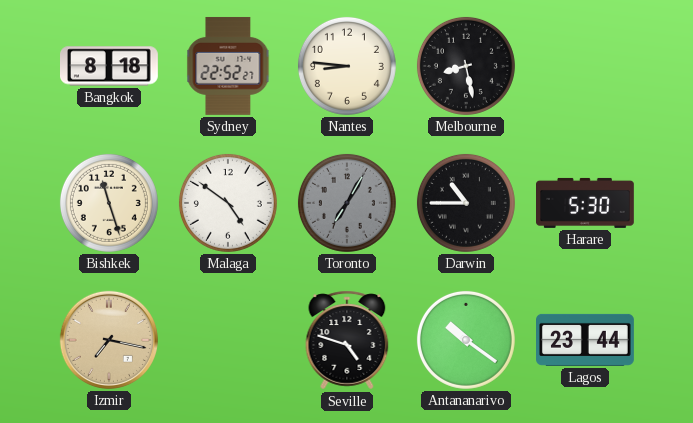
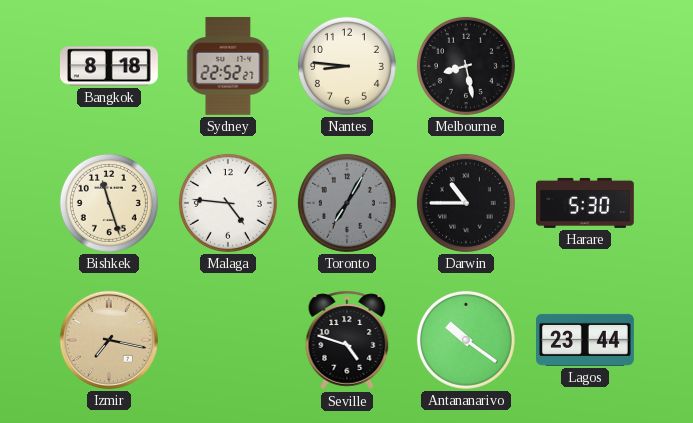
Malaga: 4:51 -> 4:46 (228, 203)
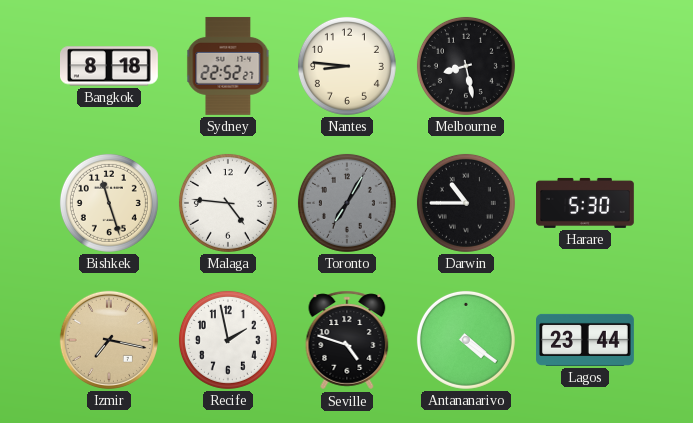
Recife: none -> 1:58 (228, 340)
Antananarivo: 10:21 -> 4:21 (466, 340)
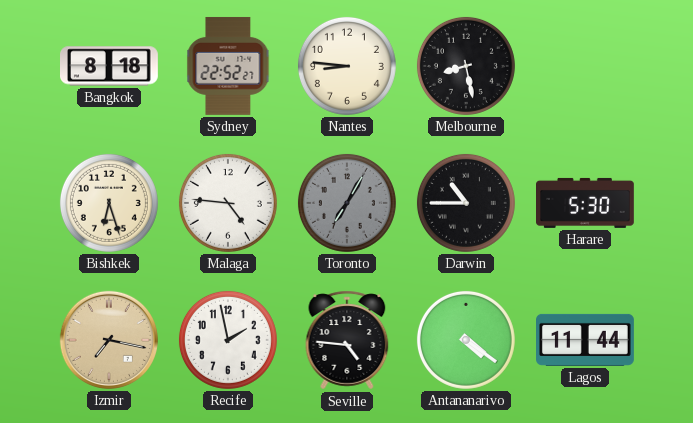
Bishkek: 11:27 -> 6:27 (109, 203)
Seville: 4:48 -> 4:46 (347, 340)
Lagos: 23:44 -> 11:44 (586, 340)
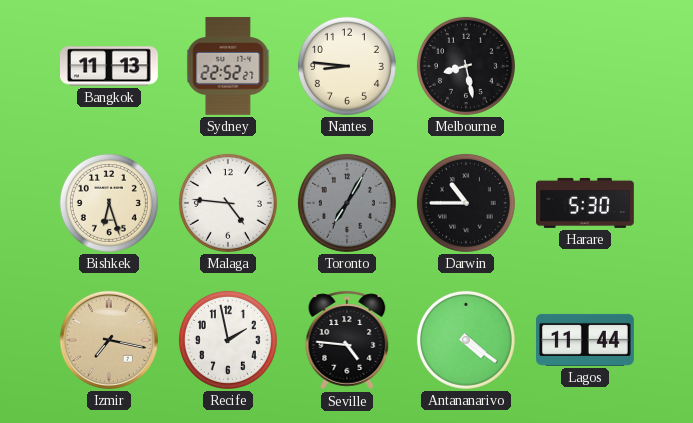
Bangkok: 8:18 -> 11:13 (110, 66)
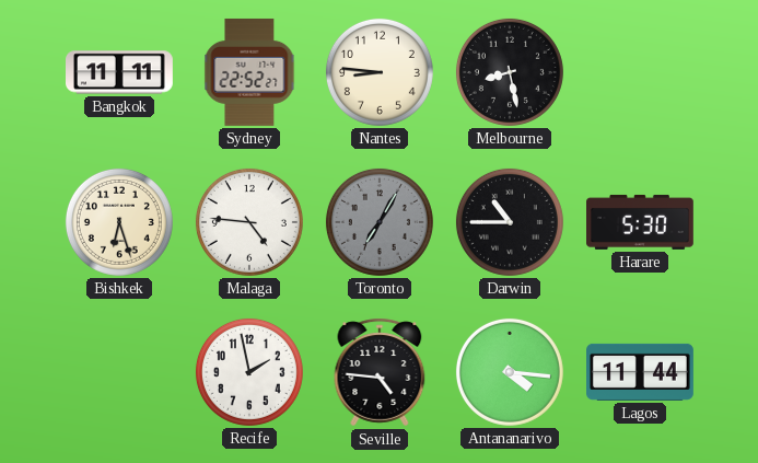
Bangkok: 11:13 -> 11:11 (120, 72)
Izmir: 7:17 -> none (109, 340)
Antananarivo: 4:21 -> 4:16 (510, 372)
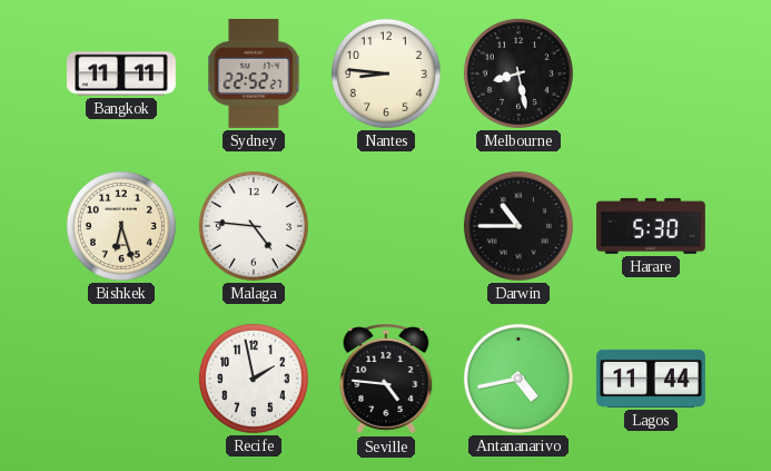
Toronto: 7:05 -> none (380, 222)
Antananarivo: 4:16 -> 4:43 (518, 379)
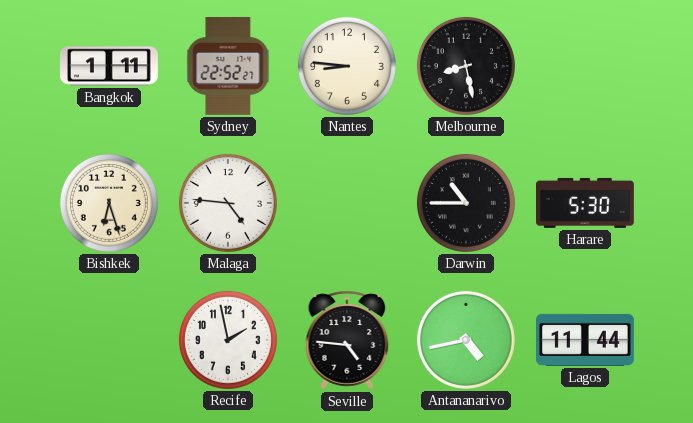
Bangkok: 11:11 -> 1:11 (110, 66)
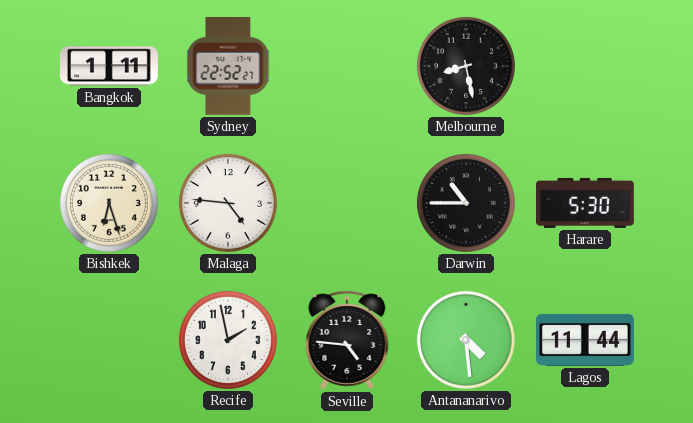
Nantes: 8:46 -> none (347, 66)
Antananarivo: 4:43 -> 4:29 (466, 340)
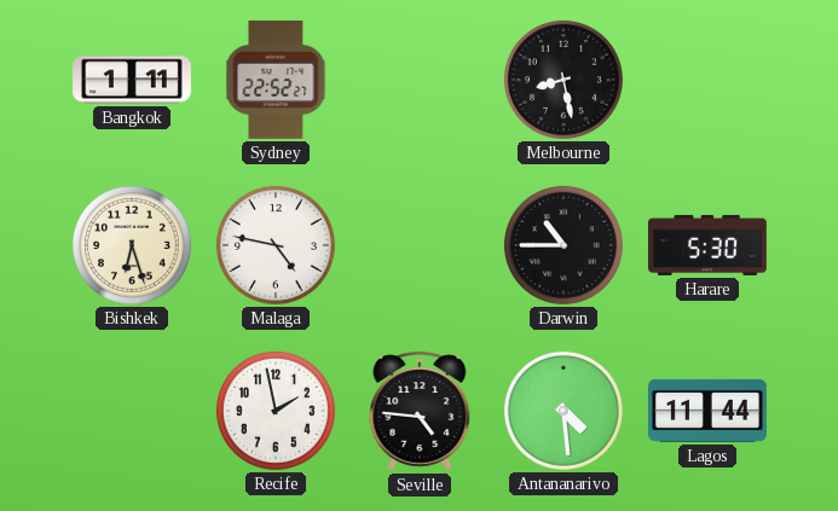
Malaga: 4:46 -> 4:47 (276, 245)
